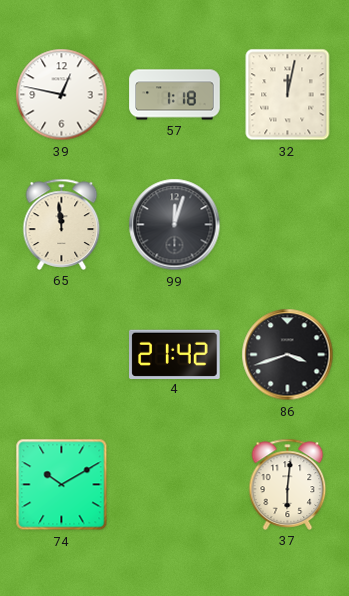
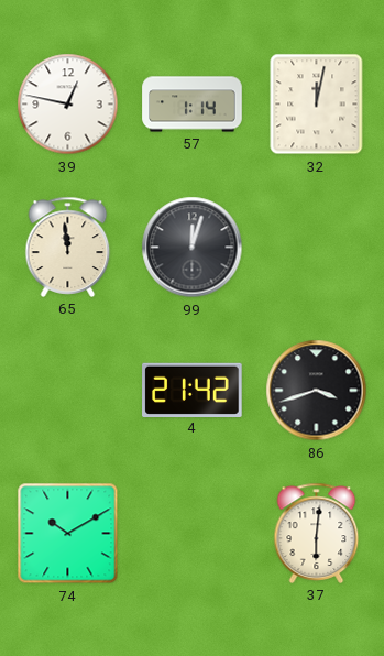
57: 1:18 -> 1:14 (193, 105)
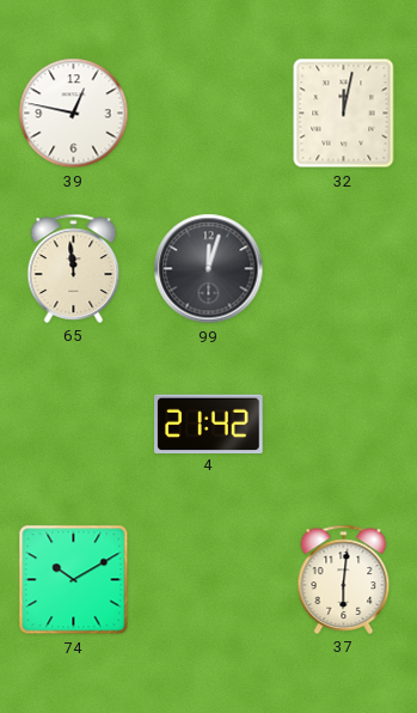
57: 1:14 -> none (193, 105)
86: 3:42 -> none (317, 391)
